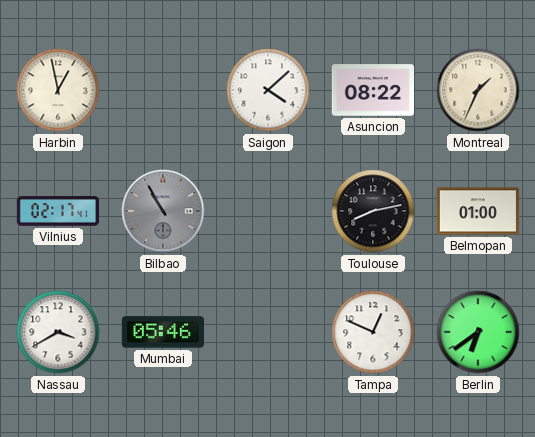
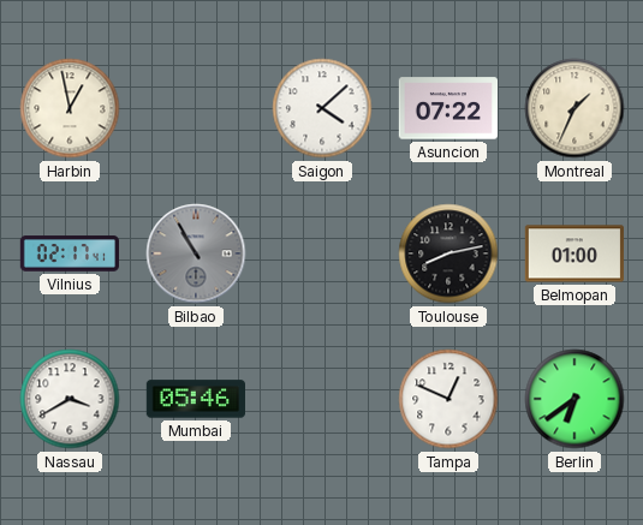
Asuncion: 08:22 -> 07:22 (447, 108)
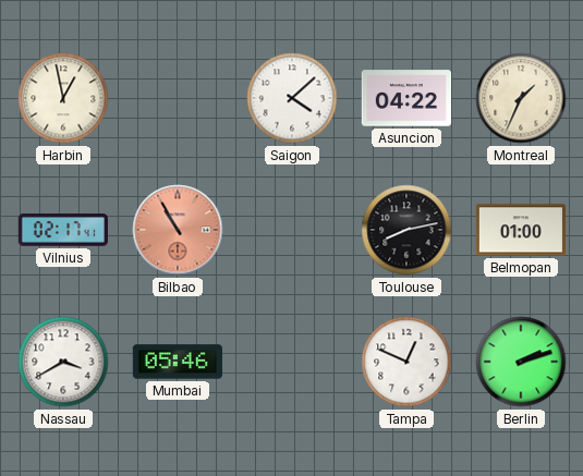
Asuncion: 07:22 -> 04:22 (405, 98)
Bilbao dial: grey -> salmon (178, 230)
Berlin: 6:39 -> 2:12 (521, 362)
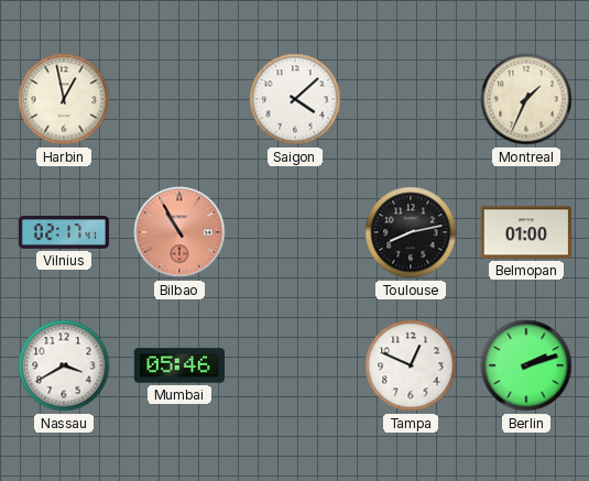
Asuncion: 04:22 -> none (405, 98)
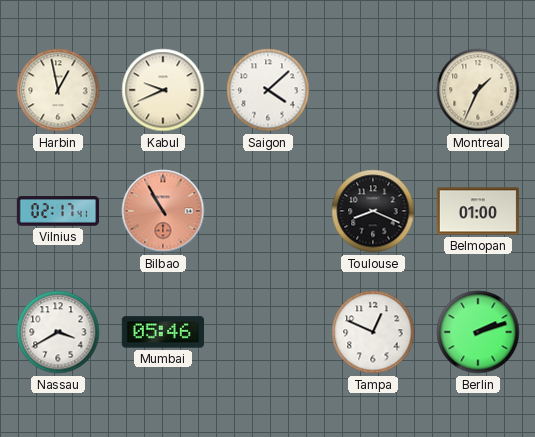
Kabul: none -> 9:41 (163, 90)
Toulouse: 8:13 -> 8:19 (373, 211)
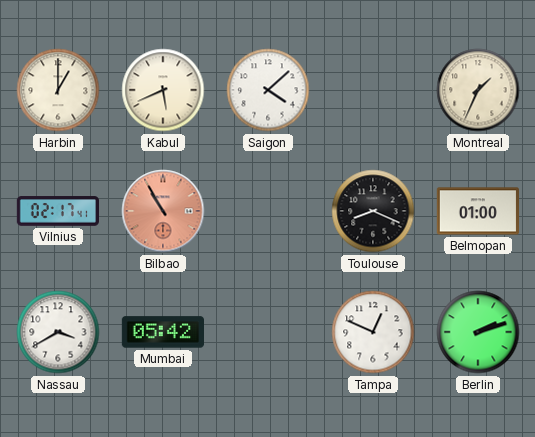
Harbin: 12:58 -> 1:00 (58, 90)
Kabul: 9:41 -> 5:41 (163, 90)
Mumbai: 05:46 -> 05:42 (162, 332)
